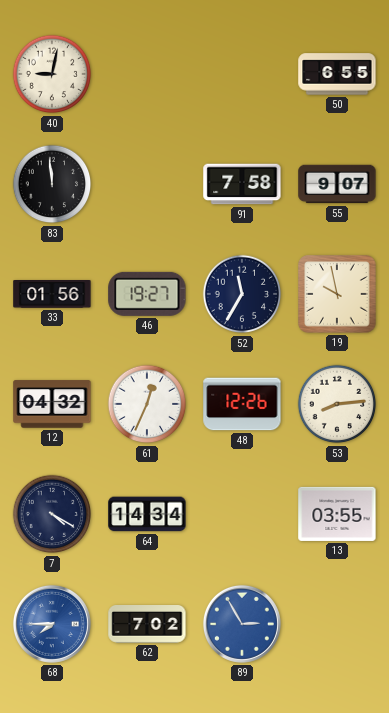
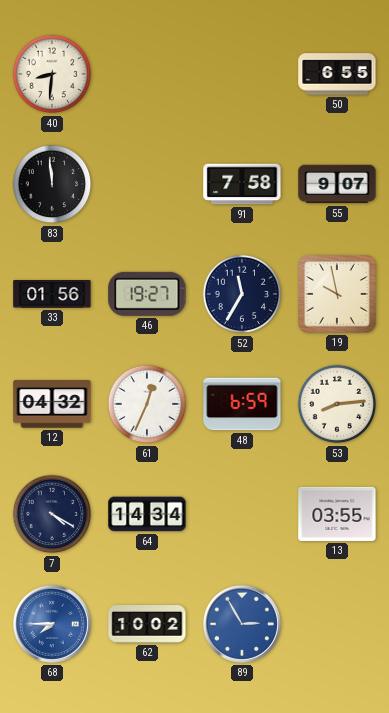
40: 9:02 -> 8:31 (52, 74)
48: 12:26 -> 6:59 (242, 404)
62: 7:02 -> 10:02 (147, 625)
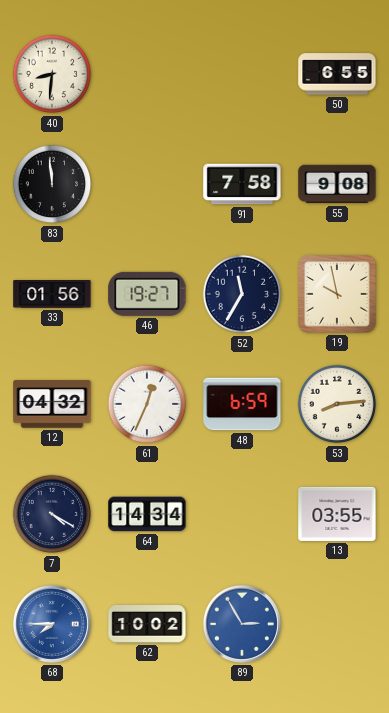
55: 9:07 -> 9:08 (337, 184)
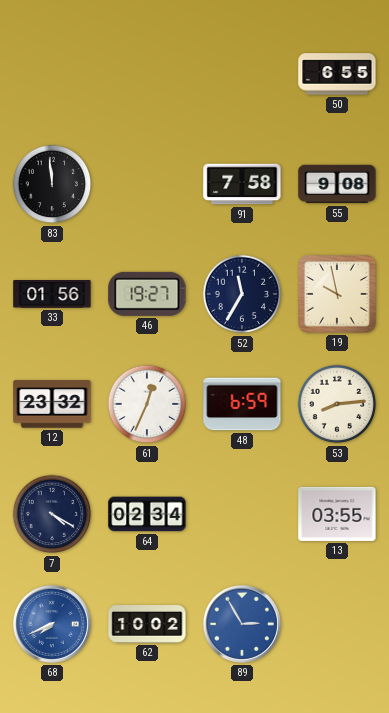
40: 8:31 -> none (52, 74)
12: 04:32 -> 23:32 (52, 404)
64: 14:34 -> 02:34 (147, 514)
68: 7:45 -> 7:41 (52, 624)
